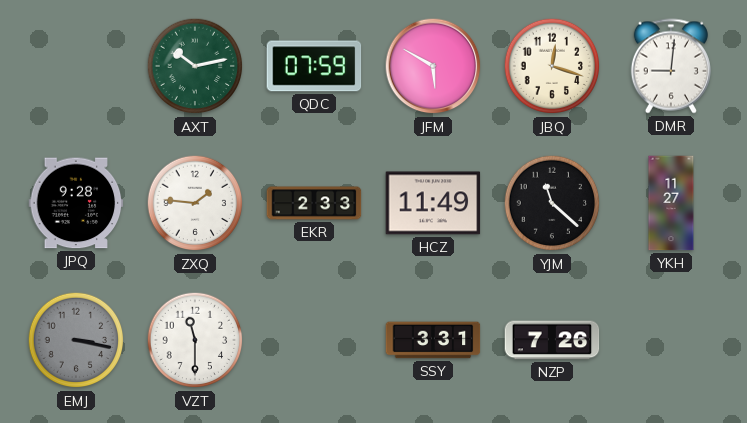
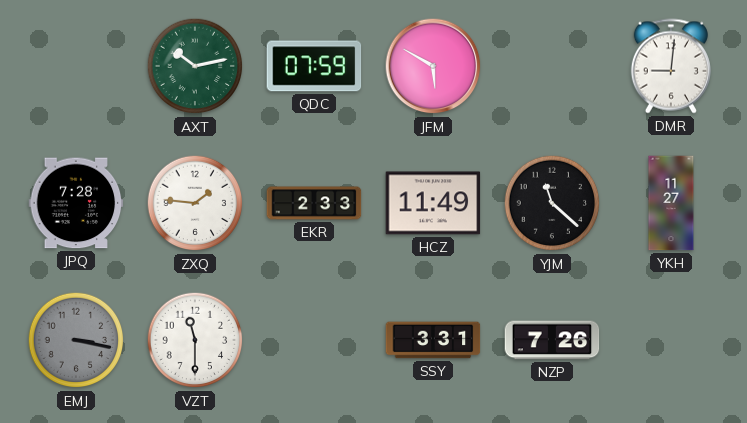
JBQ: 12:18 -> none (552, 66)
JPQ: 9:28 -> 7:28 (76, 203)
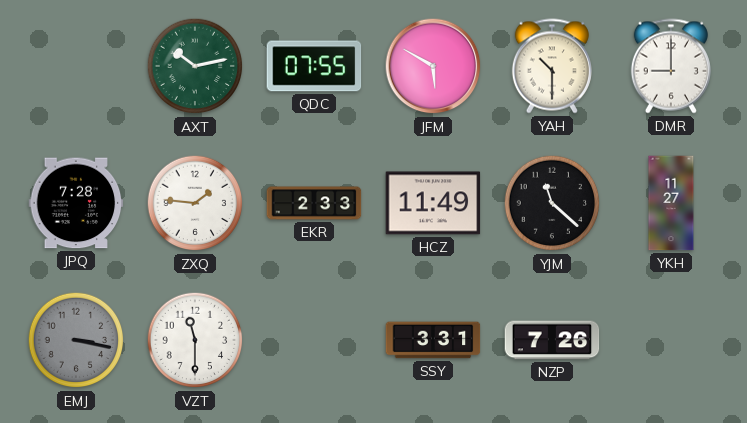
QDC: 07:59 -> 07:55 (314, 66)
YAH: none -> 10:30 (552, 66)
DMR: 9:01 -> 9:00 (671, 66)
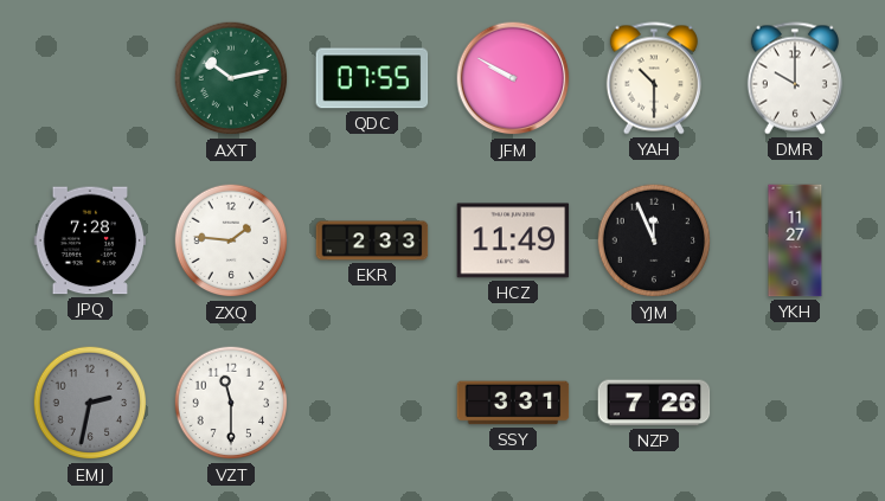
JFM: 5:50 -> 9:50 (513, 78)
DMR: 9:00 -> 10:00 (795, 78)
YJM: 11:22 -> 11:56 (654, 240)
EMJ: 3:17 -> 2:32 (90, 403)
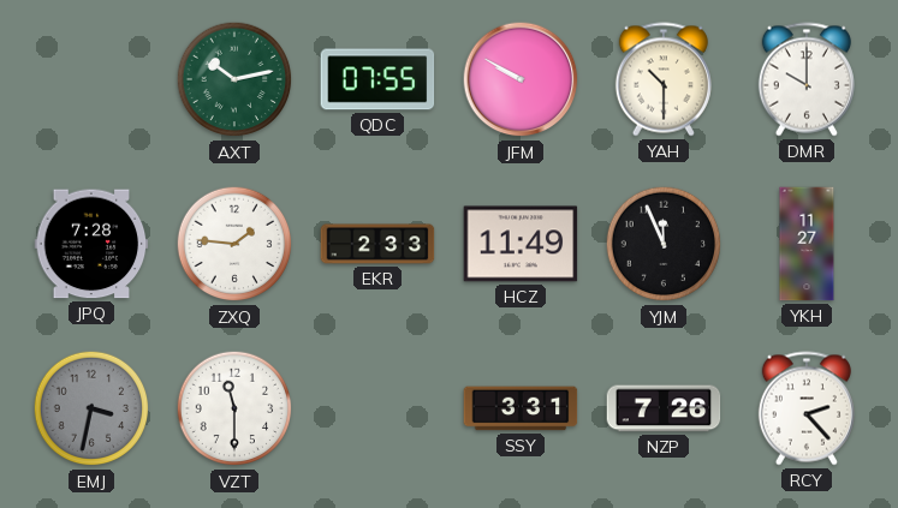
EMJ: 2:32 -> 3:32 (91, 408)
RCY: none -> 2:23 (807, 408)
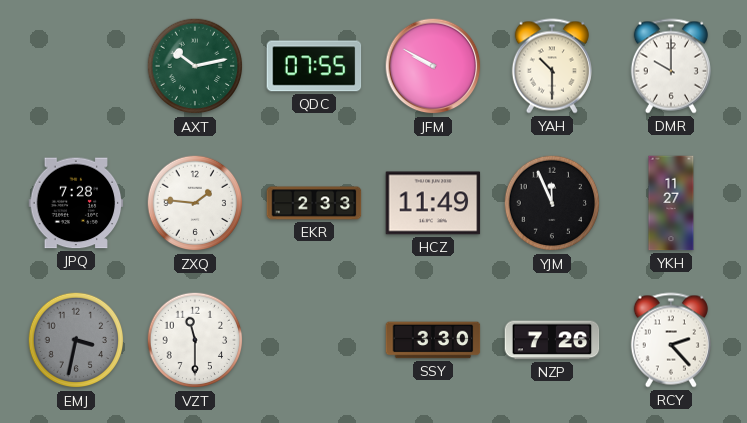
SSY: 3:31 -> 3:30 (433, 340)
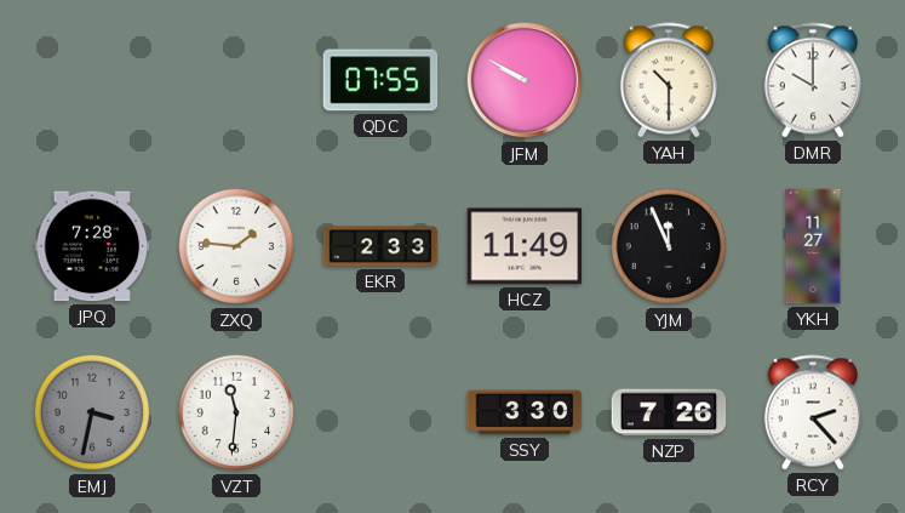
AXT: 10:13 -> none (195, 66)
VZT: 11:30 -> 11:31 (236, 412)
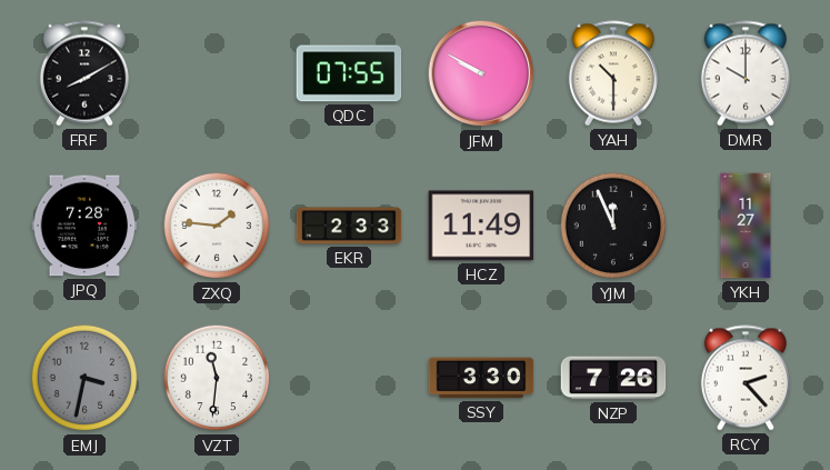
FRF: none -> 8:10 (84, 73)
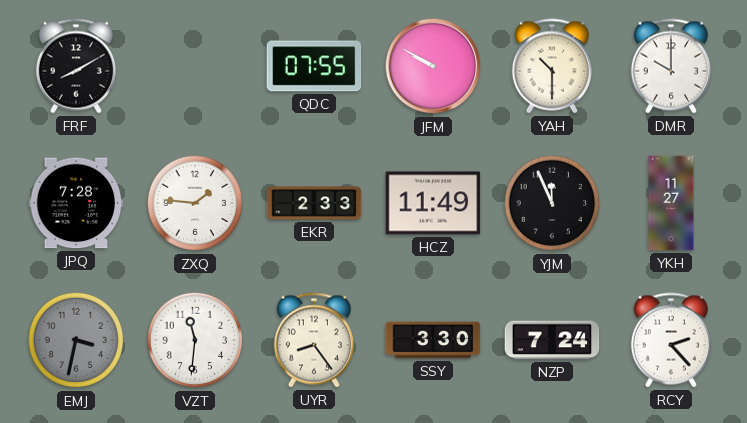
UYR: none -> 8:24 (314, 340)
NZP: 7:26 -> 7:24 (552, 340)
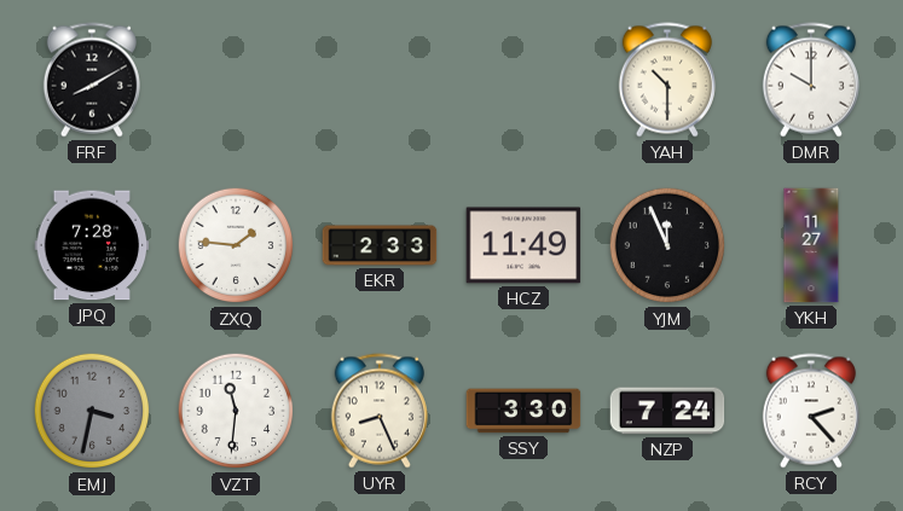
QDC: 07:55 -> none (314, 66)
JFM: 9:50 -> none (433, 66)
UYR: 8:24 -> 8:26 (380, 411)
